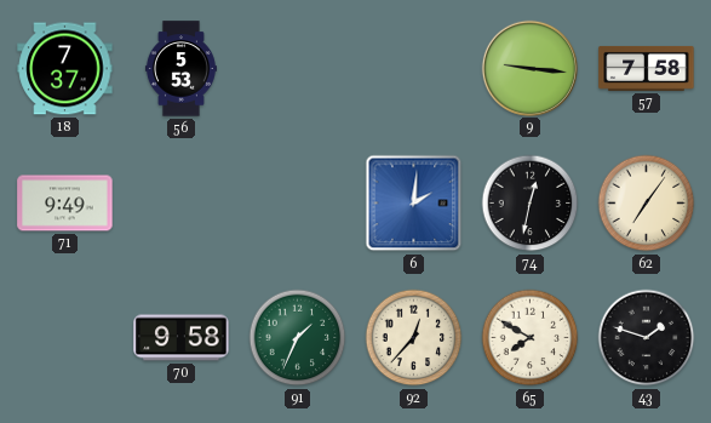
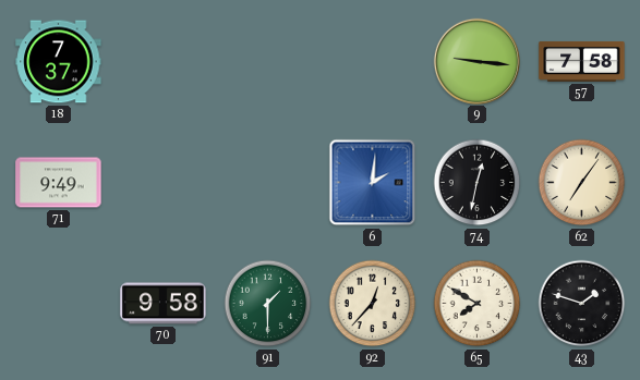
56: 5:53 -> none (180, 69)
91: 1:34 -> 1:30 (268, 304)
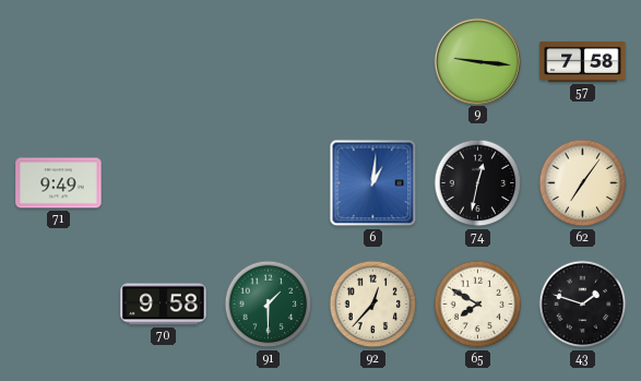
18: 7:37 -> none (59, 62)
6: 2:01 -> 1:01 (373, 183)
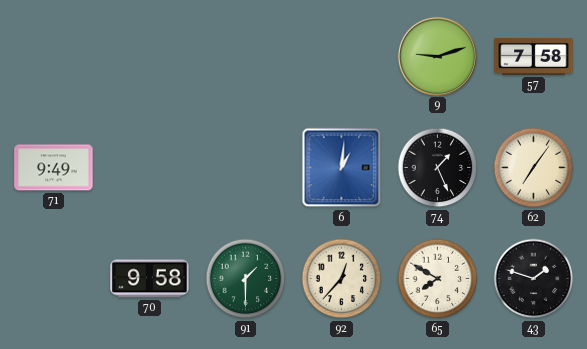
9: 9:16 -> 9:12 (437, 56)
74: 12:32 -> 1:26 (438, 168)
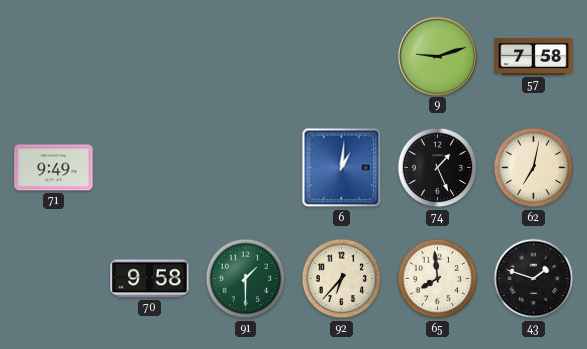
62: 7:06 -> 7:02 (534, 168)
92: 12:37 -> 6:37 (342, 279)
65: 7:50 -> 7:59 (438, 279)
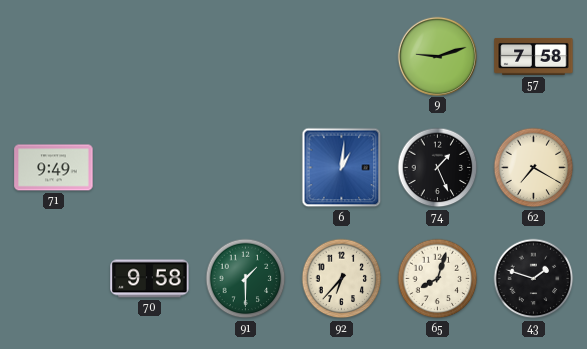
62: 7:02 -> 7:20 (534, 168)
65: 7:59 -> 8:03 (438, 279)
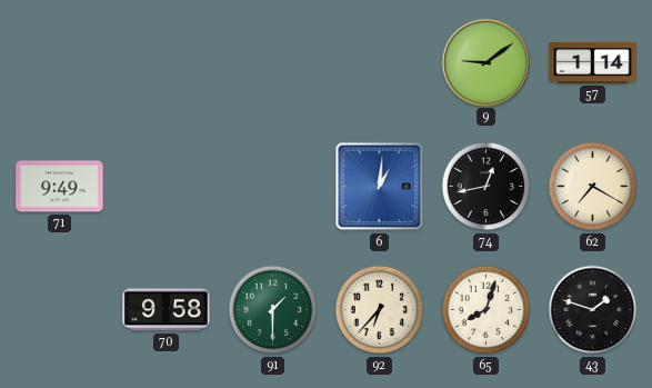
9: 9:12 -> 9:09 (485, 62)
57: 7:58 -> 1:14 (593, 62)
74: 1:26 -> 12:43 (487, 187)
